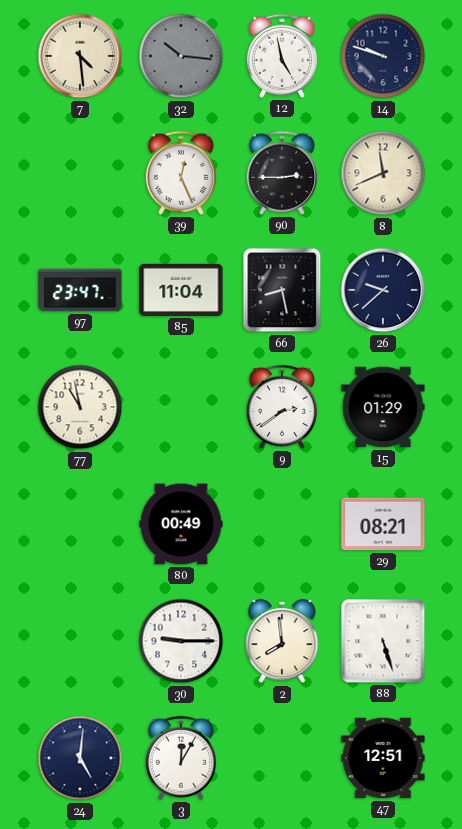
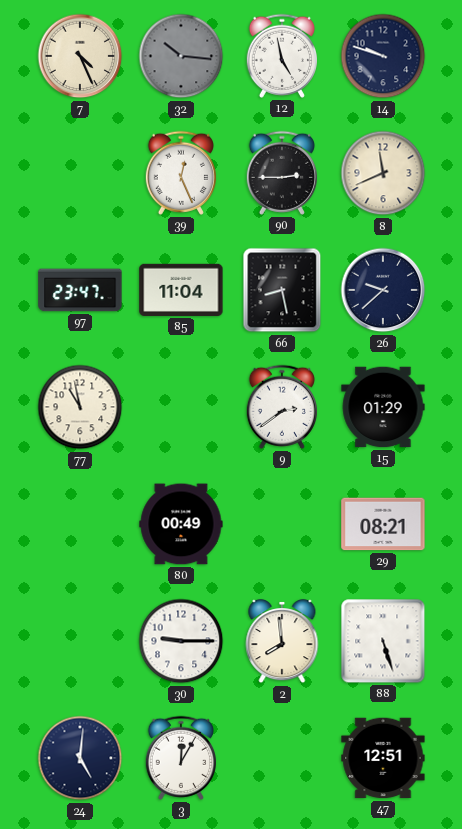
7: 4:29 -> 4:26 (80, 56)
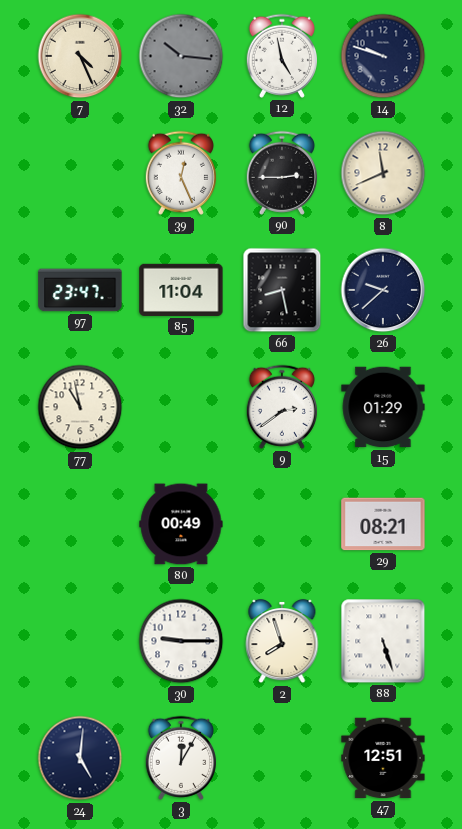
2: 7:59 -> 7:57 (282, 642)
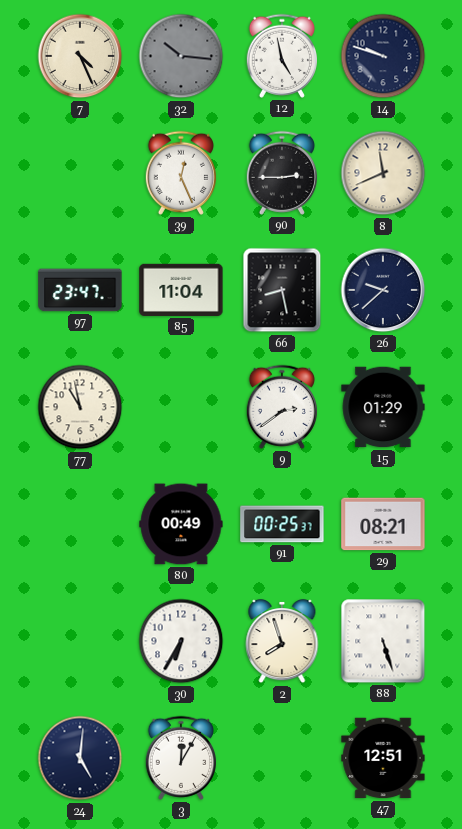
91: none -> 00:25 (282, 524)
30: 9:15 -> 6:35 (181, 641)
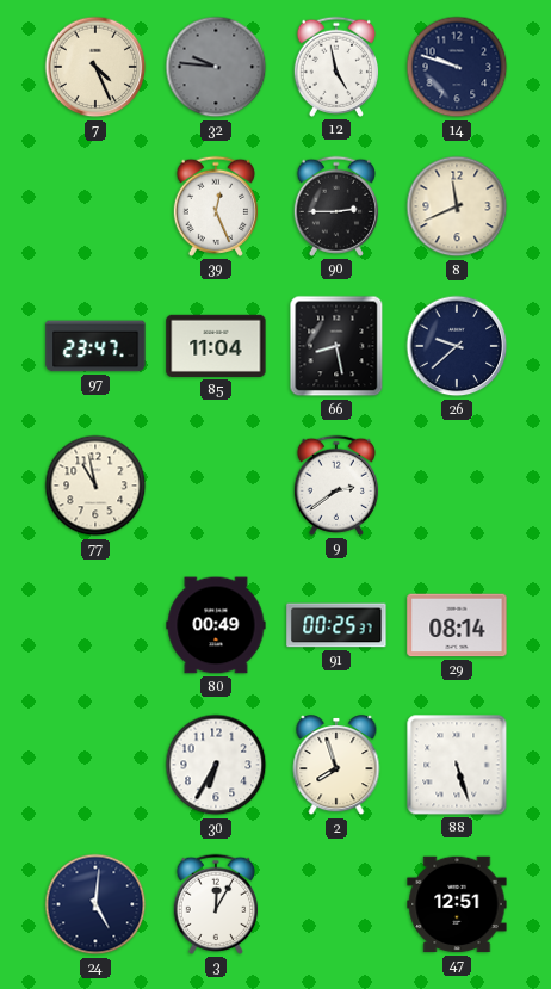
32: 10:16 -> 9:46 (216, 67)
15: 01:29 -> none (383, 407)
29: 08:21 -> 08:14 (457, 625)
